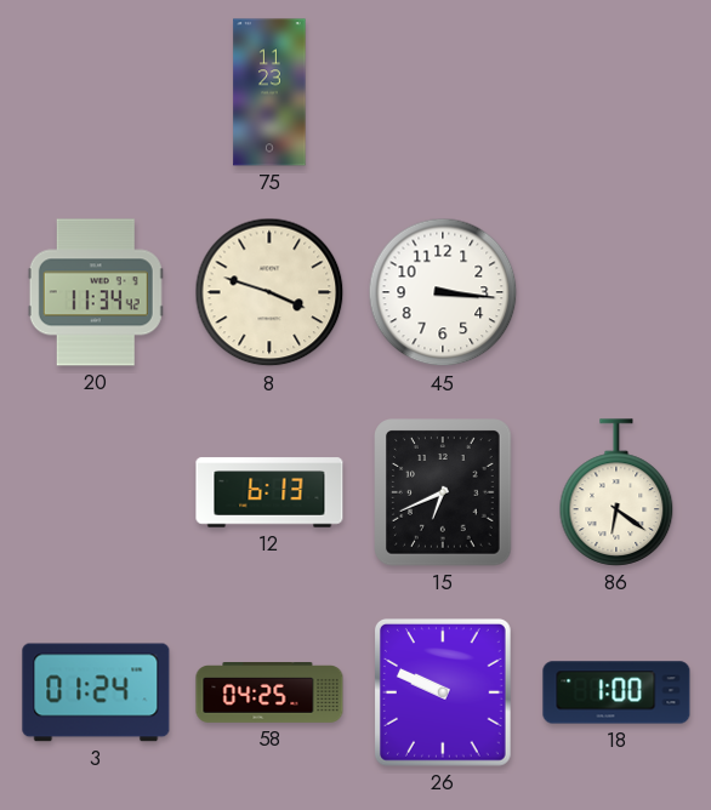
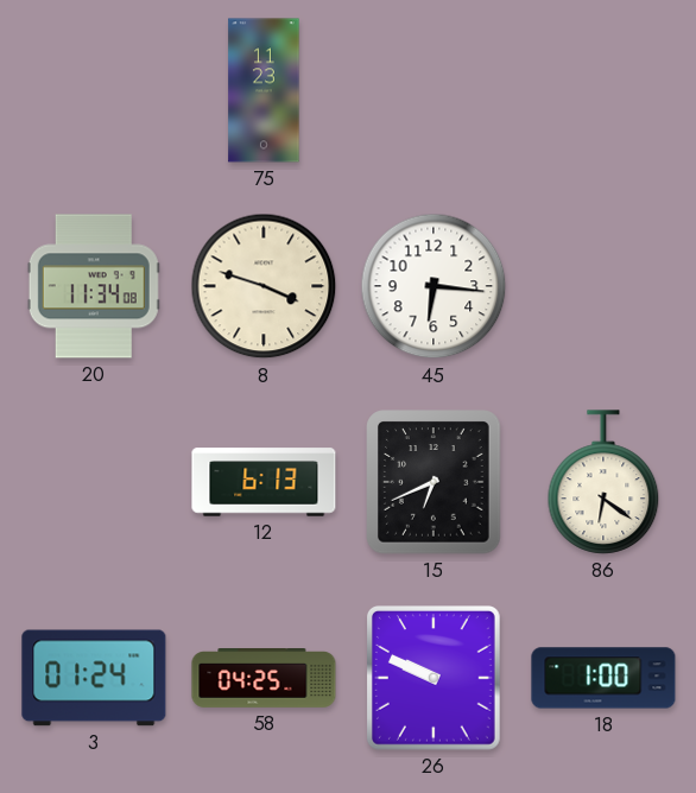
20: 11:34:42 -> 11:34:08 (94, 286)
45: 3:16 -> 6:16 (434, 286)
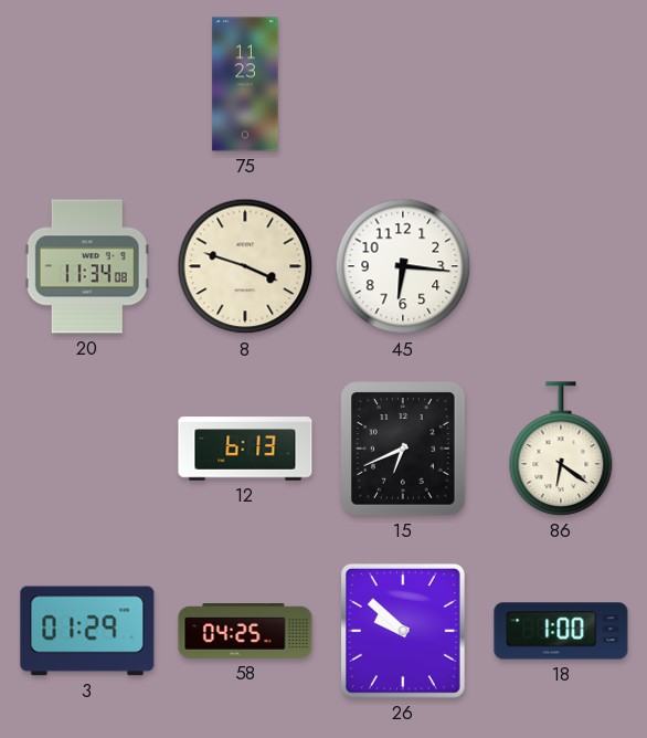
3: 01:24 -> 01:29 (87, 631)
26: 9:49 -> 9:52 (403, 632)
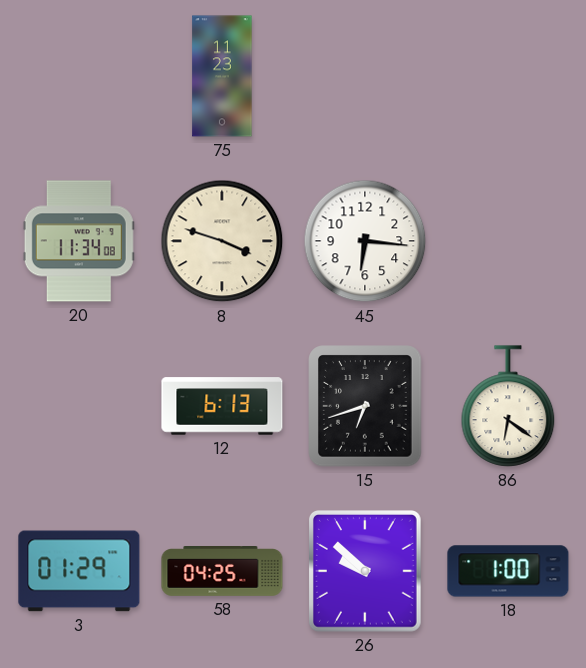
15: 6:41 -> 6:42 (365, 406)
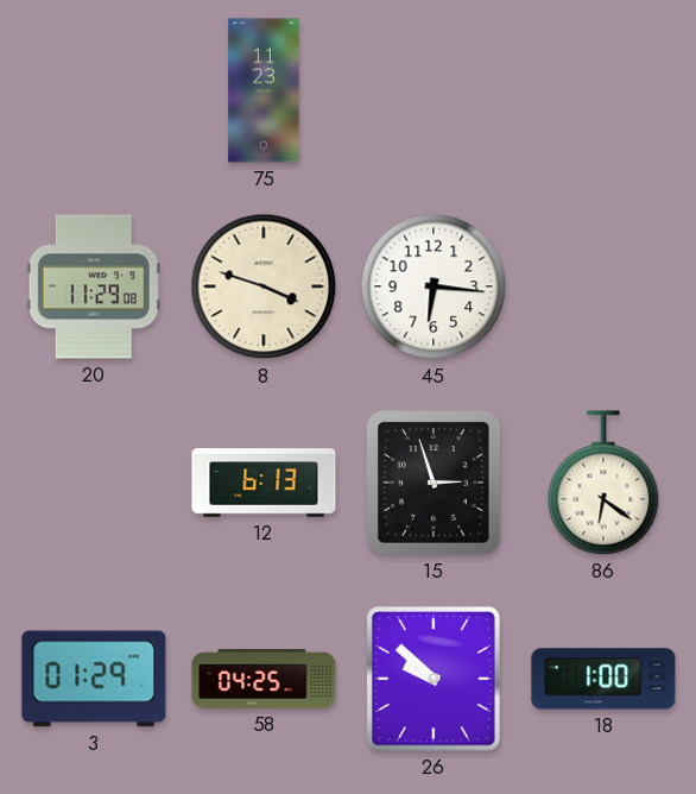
20: 11:34 -> 11:29 (94, 286)
15: 6:42 -> 2:57 (434, 483)
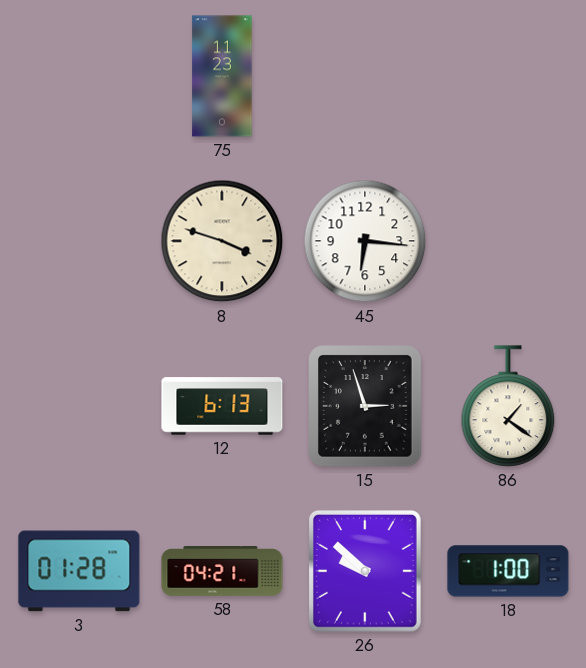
20: 11:29 -> none (94, 286)
86: 6:21 -> 1:21 (508, 406)
3: 01:29 -> 01:28 (79, 571)
58: 04:25 -> 04:21 (222, 572)
